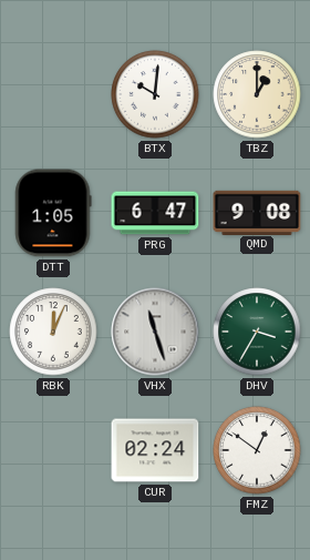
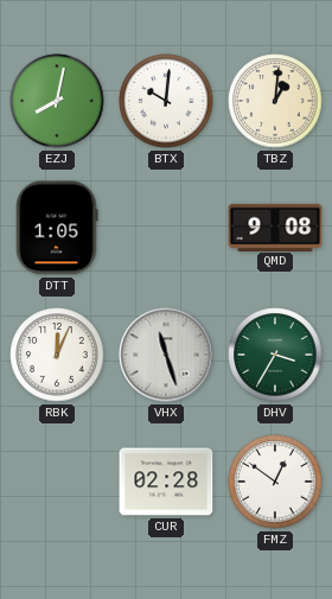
EZJ: none -> 8:02 (57, 101)
TBZ: 1:00 -> 1:01 (275, 101)
PRG: 6:47 -> none (155, 213)
CUR: 02:24 -> 02:28 (166, 482)
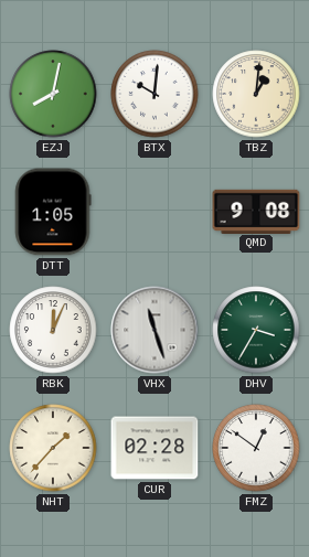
NHT: none -> 1:37 (53, 448)
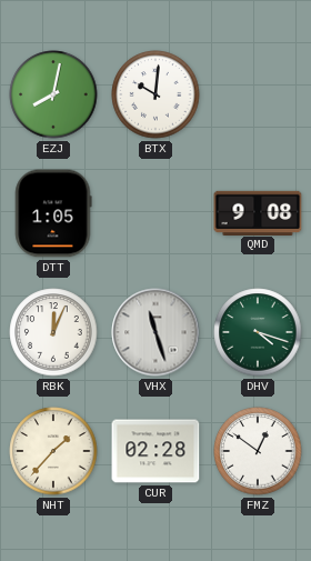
TBZ: 1:01 -> none (256, 94)
DHV: 3:35 -> 4:18 (258, 332)
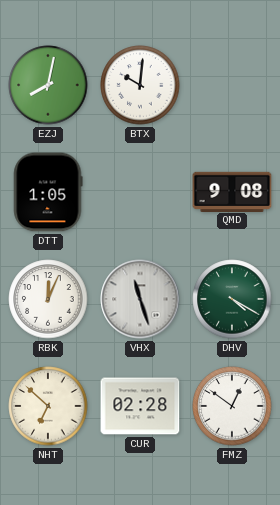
DHV: 4:18 -> 4:20 (232, 299)
NHT: 1:37 -> 6:52 (48, 406)
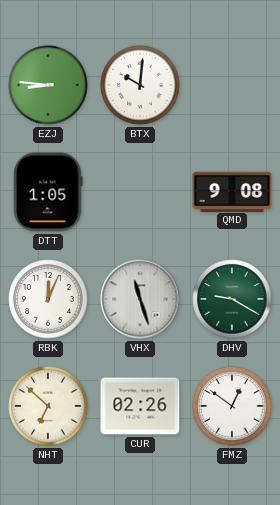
EZJ: 8:02 -> 8:46 (48, 85)
DHV: 4:20 -> 9:20 (232, 299)
CUR: 02:28 -> 02:26 (140, 406)
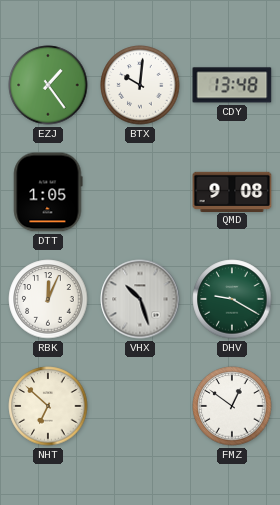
EZJ: 8:46 -> 1:24 (48, 85)
CDY: none -> 13:48 (232, 85)
VHX: 11:27 -> 10:27 (140, 299)
CUR: 02:26 -> none (140, 406)
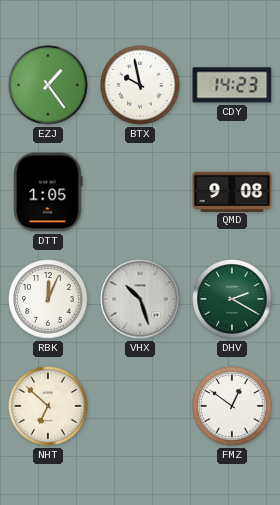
BTX: 10:01 -> 9:58 (140, 85)
CDY: 13:48 -> 14:23 (232, 85)
DHV: 9:20 -> 2:20 (232, 299)
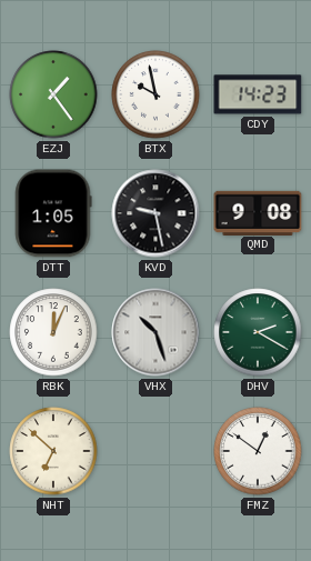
KVD: none -> 9:28 (155, 213)
